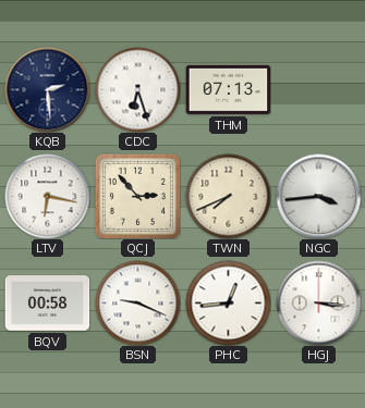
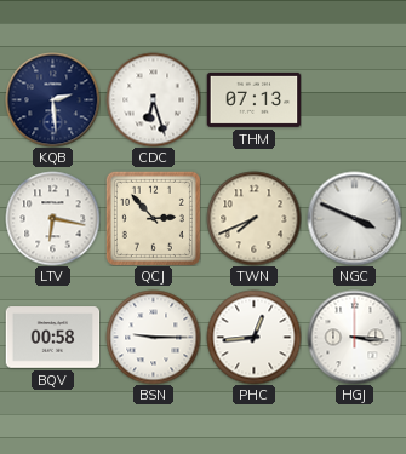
NGC: 3:44 -> 3:49 (354, 218)
BSN: 9:19 -> 9:15 (153, 337)
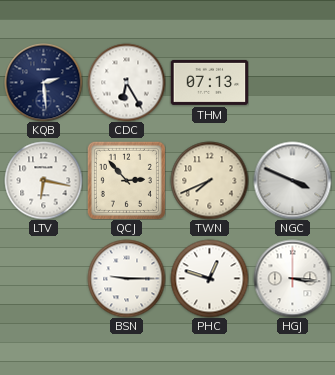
CDC: 6:27 -> 6:25 (126, 82)
BQV: 00:58 -> none (52, 338)
PHC: 12:44 -> 12:48 (209, 278)
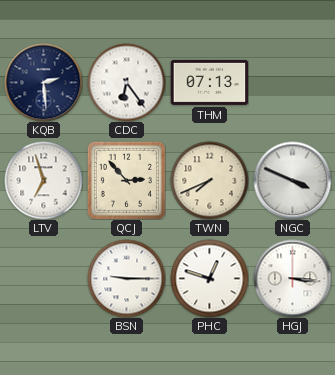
CDC: 6:25 -> 6:24 (126, 82)
LTV: 6:17 -> 6:57 (43, 180)
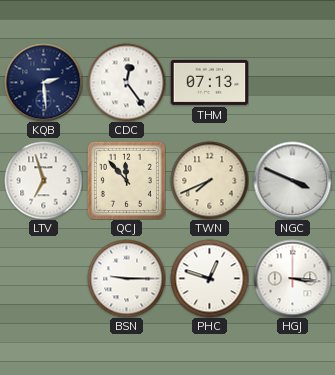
CDC: 6:24 -> 12:24 (126, 82)
QCJ: 2:53 -> 11:53 (126, 180)
